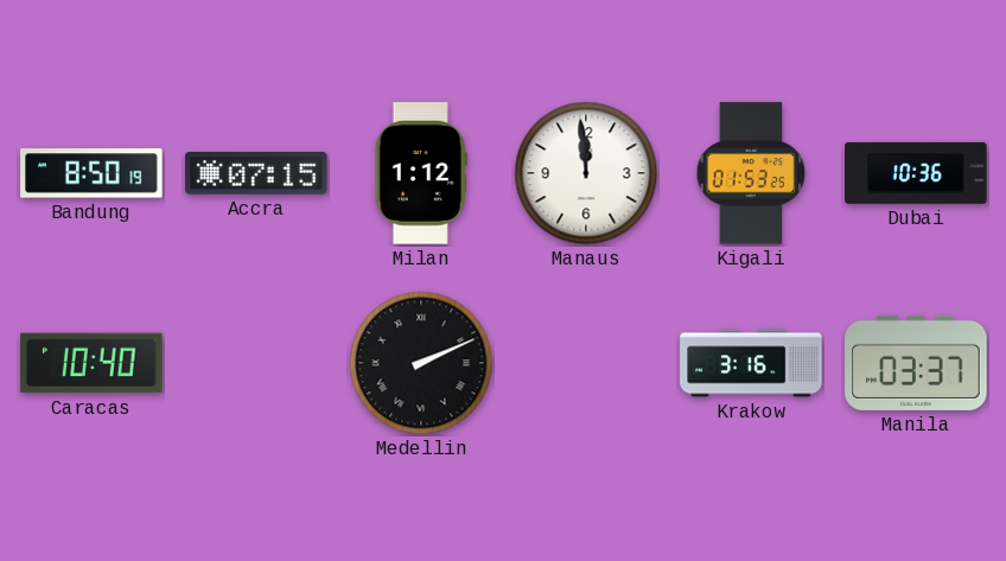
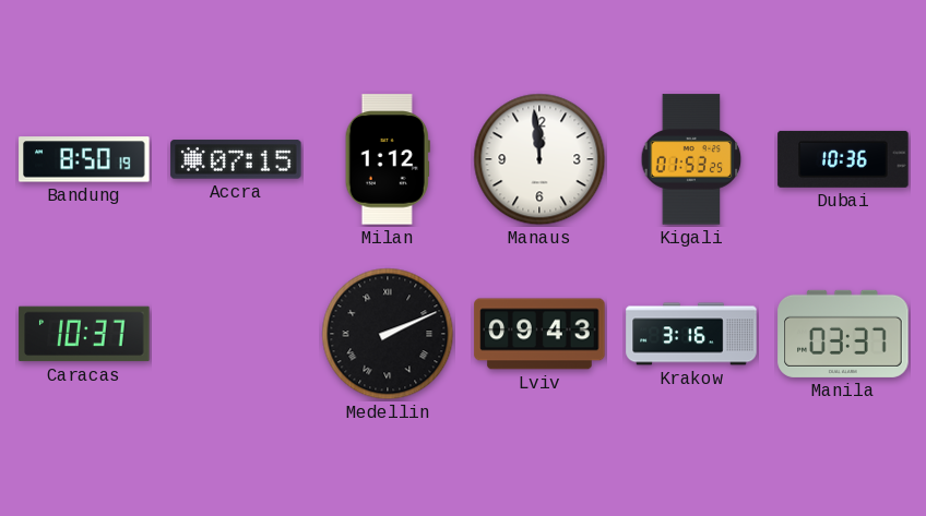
Caracas: 10:40 -> 10:37 (84, 334)
Lviv: none -> 09:43 (539, 334)
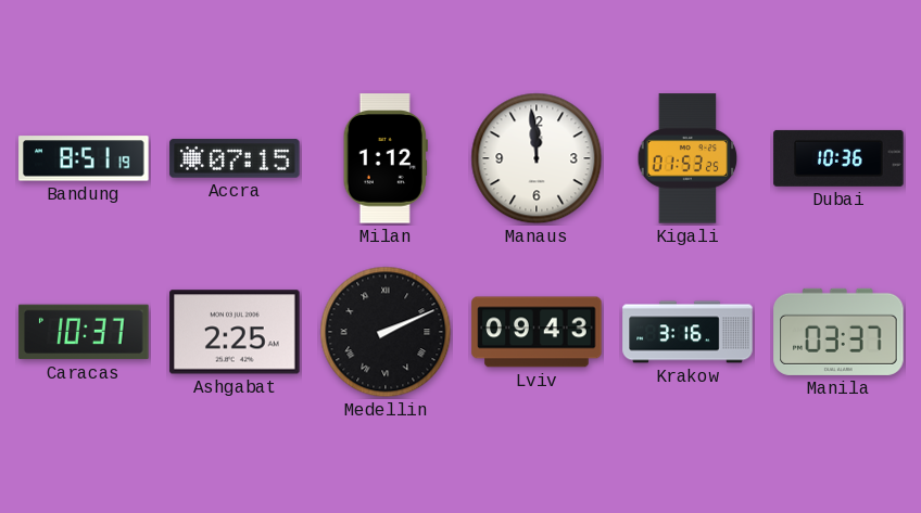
Bandung: 8:50 -> 8:51 (84, 158)
Ashgabat: none -> 2:25 (235, 332)
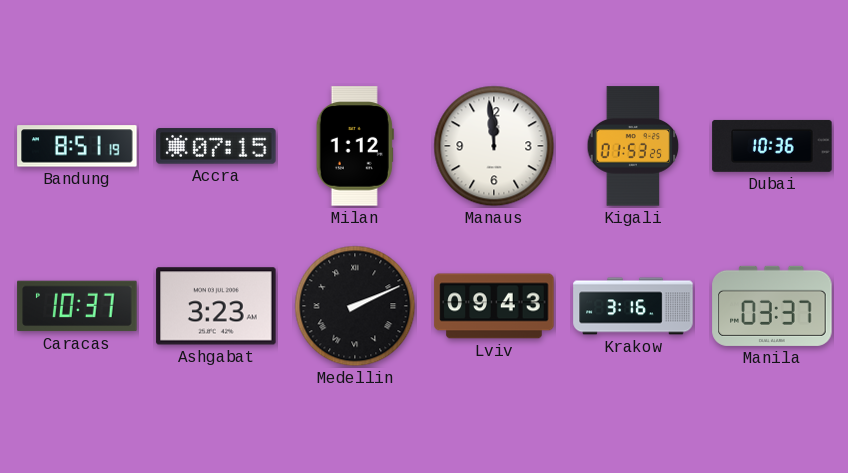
Ashgabat: 2:25 -> 3:23 (216, 306)
